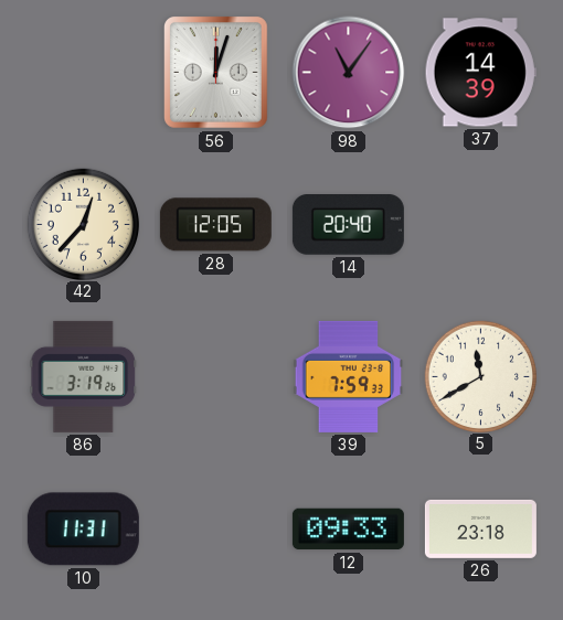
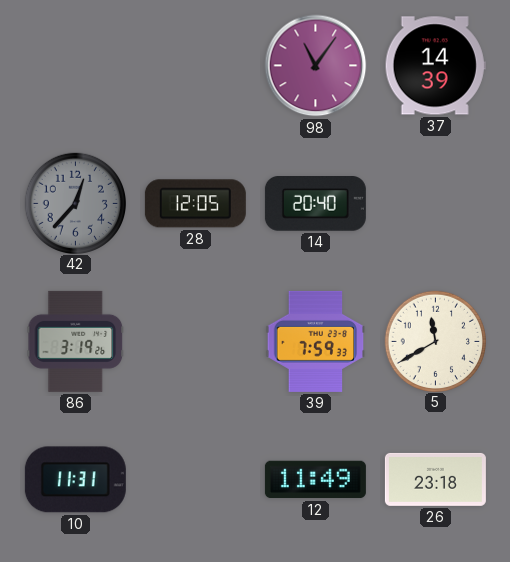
56: 12:03 -> none (216, 73)
42 dial: cream -> grey (75, 203)
12: 09:33 -> 11:49 (315, 480)
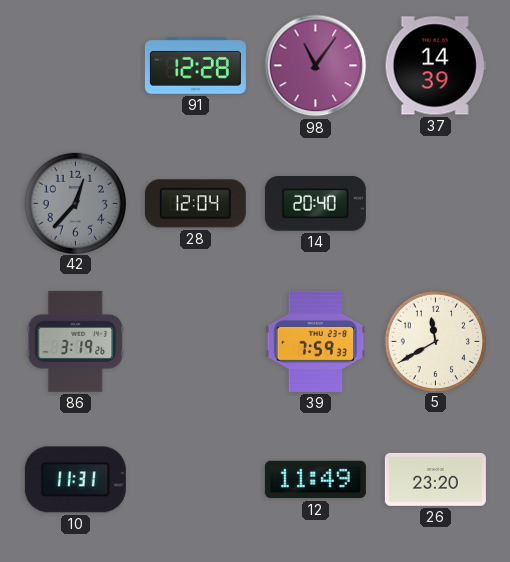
91: none -> 12:28 (195, 66)
28: 12:05 -> 12:04 (195, 204)
26: 23:18 -> 23:20 (435, 479)
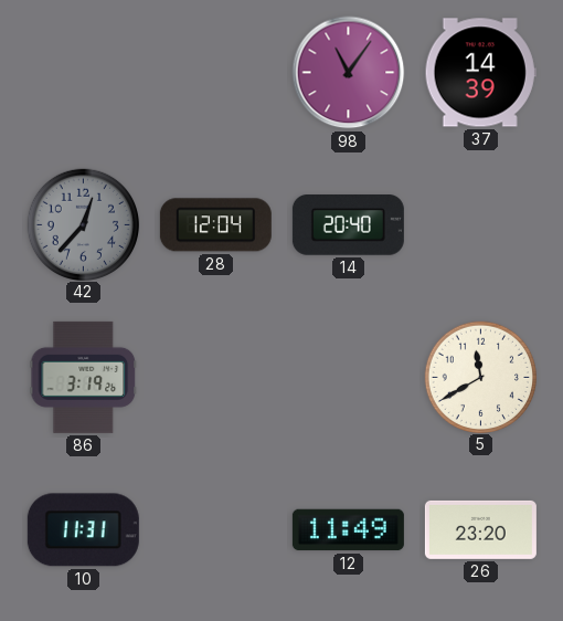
91: 12:28 -> none (195, 66)
39: 7:59 -> none (316, 341)
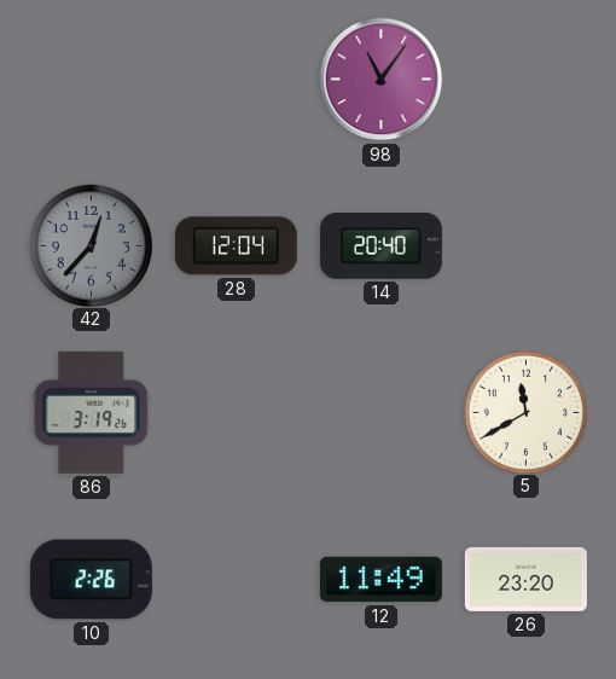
37: 14:39 -> none (480, 73)
10: 11:31 -> 2:26 (91, 580)
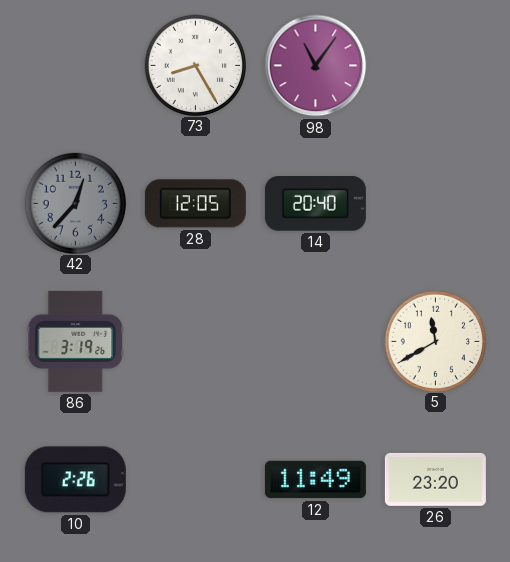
73: none -> 8:25 (195, 65)
28: 12:04 -> 12:05 (195, 204)
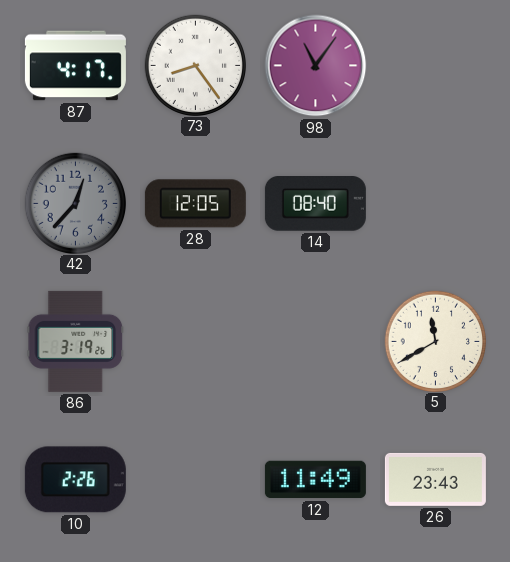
87: none -> 4:17 (75, 66)
73: 8:25 -> 8:24 (195, 65)
14: 20:40 -> 08:40 (315, 204)
26: 23:20 -> 23:43 (435, 479)
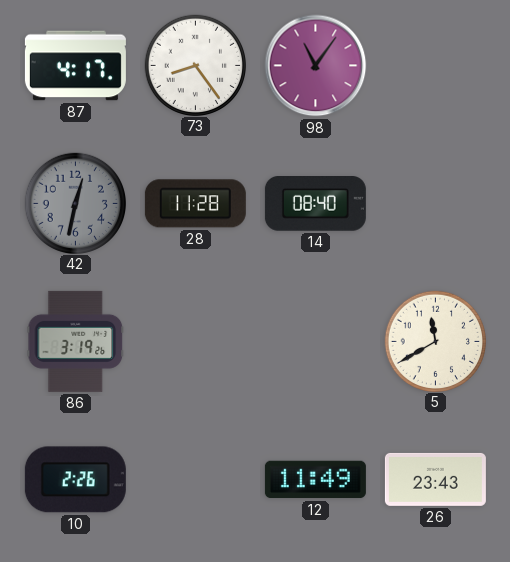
42: 12:37 -> 12:32 (75, 203)
28: 12:05 -> 11:28 (195, 204)
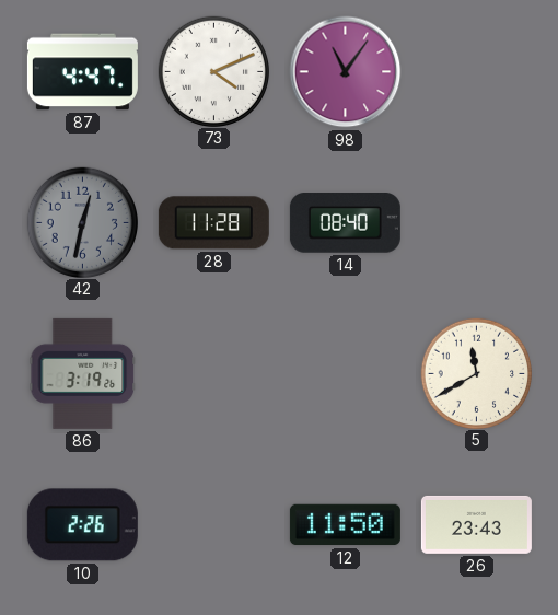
87: 4:17 -> 4:47 (82, 72)
73: 8:24 -> 4:11 (213, 71)
12: 11:49 -> 11:50 (345, 525)
